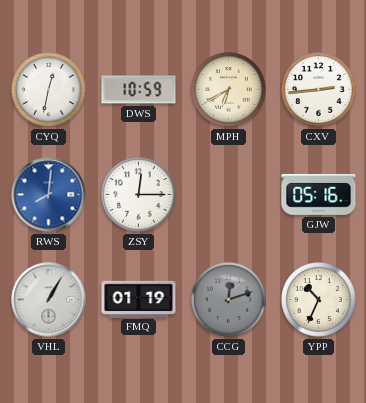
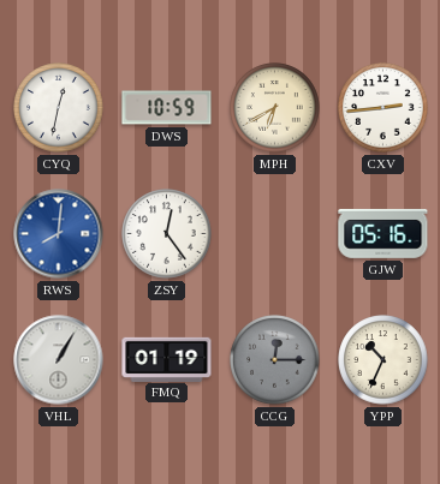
ZSY: 12:15 -> 12:24 (167, 234)
CCG: 12:12 -> 12:15 (275, 360)
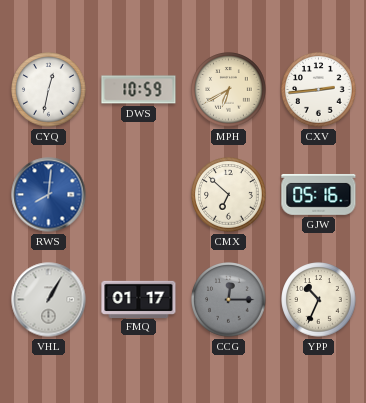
ZSY: 12:24 -> none (167, 234)
CMX: none -> 6:52 (229, 195)
FMQ: 01:19 -> 01:17 (139, 299)
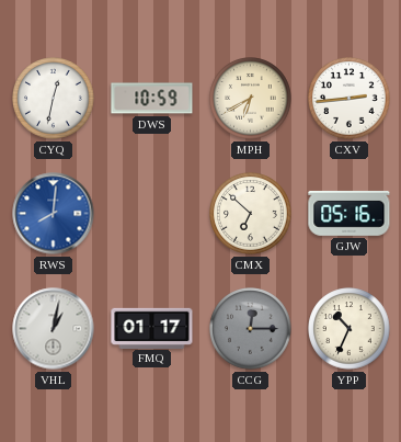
VHL: 1:05 -> 1:02 (54, 329)
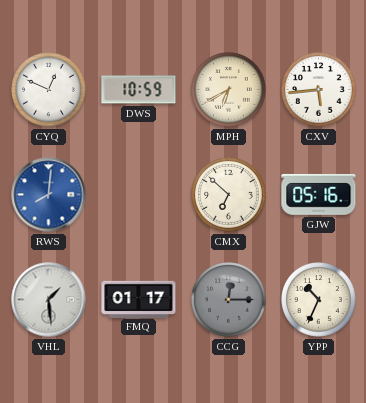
CYQ: 12:32 -> 12:49 (49, 90)
CXV: 2:44 -> 5:44 (319, 90)
VHL: 1:02 -> 1:29 (49, 300)
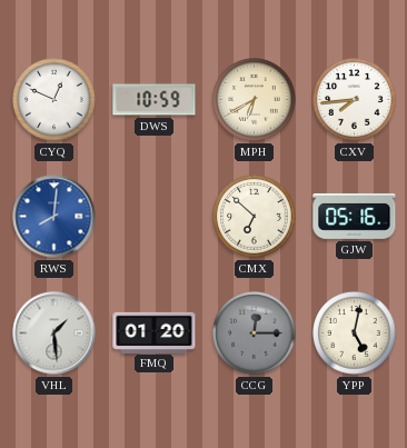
CXV: 5:44 -> 7:44 (355, 100)
FMQ: 01:17 -> 01:20 (155, 332)
YPP: 10:34 -> 5:02 (355, 333)
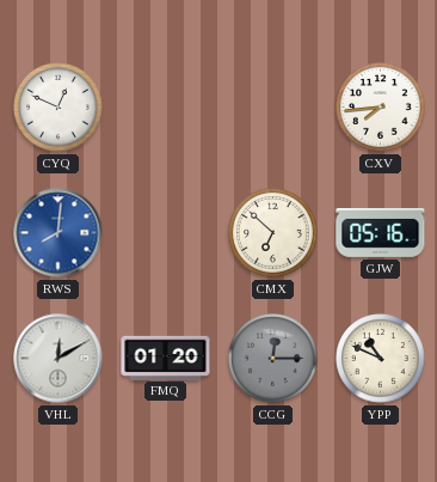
DWS: 10:59 -> none (155, 100)
MPH: 6:40 -> none (255, 100)
VHL: 1:29 -> 12:10 (59, 359)
YPP: 5:02 -> 10:49 (381, 359)
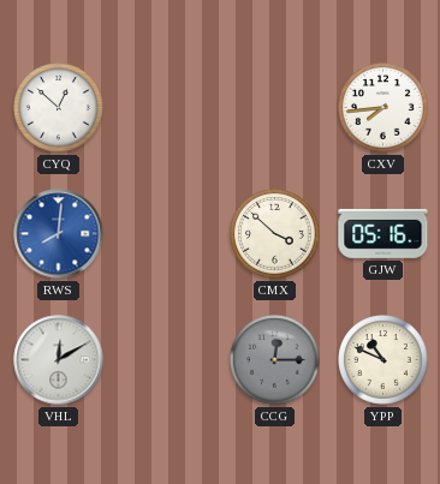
CYQ: 12:49 -> 12:52 (59, 108)
CMX: 6:52 -> 3:52 (275, 234)
FMQ: 01:20 -> none (166, 358)
